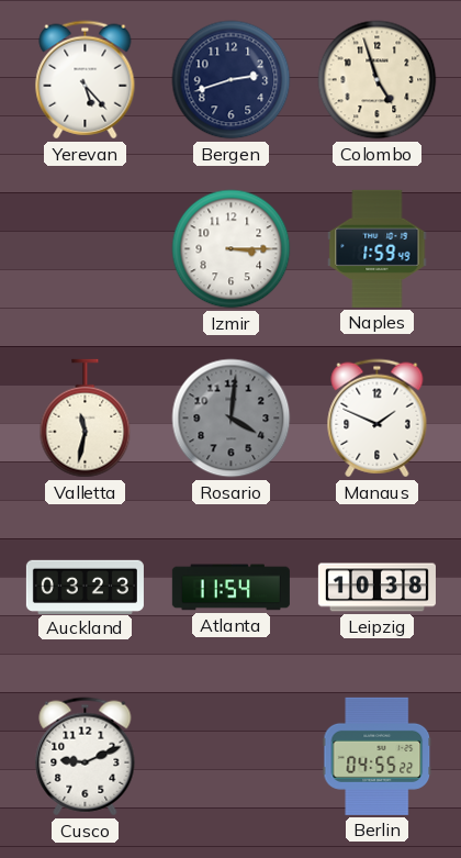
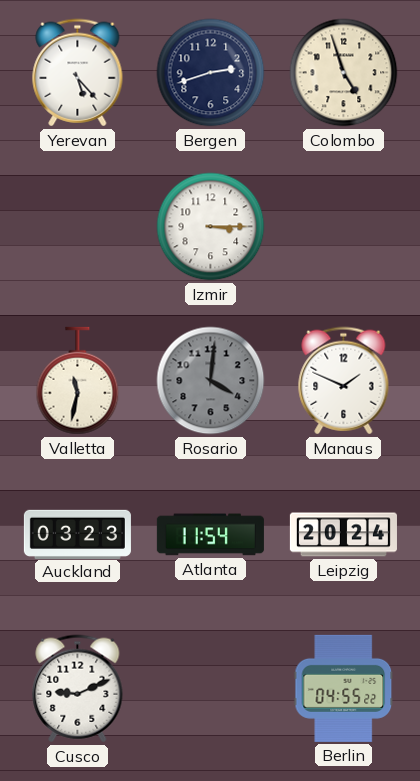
Naples: 1:59 -> none (378, 248)
Leipzig: 10:38 -> 20:24 (343, 535)
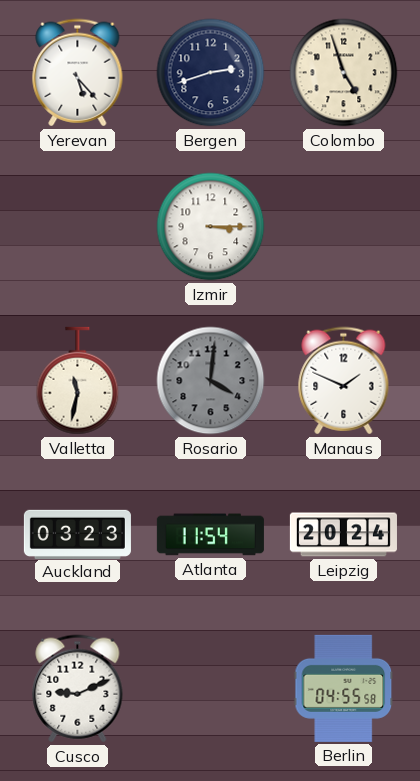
Berlin: 04:55:22 -> 04:55:58 (344, 688)
